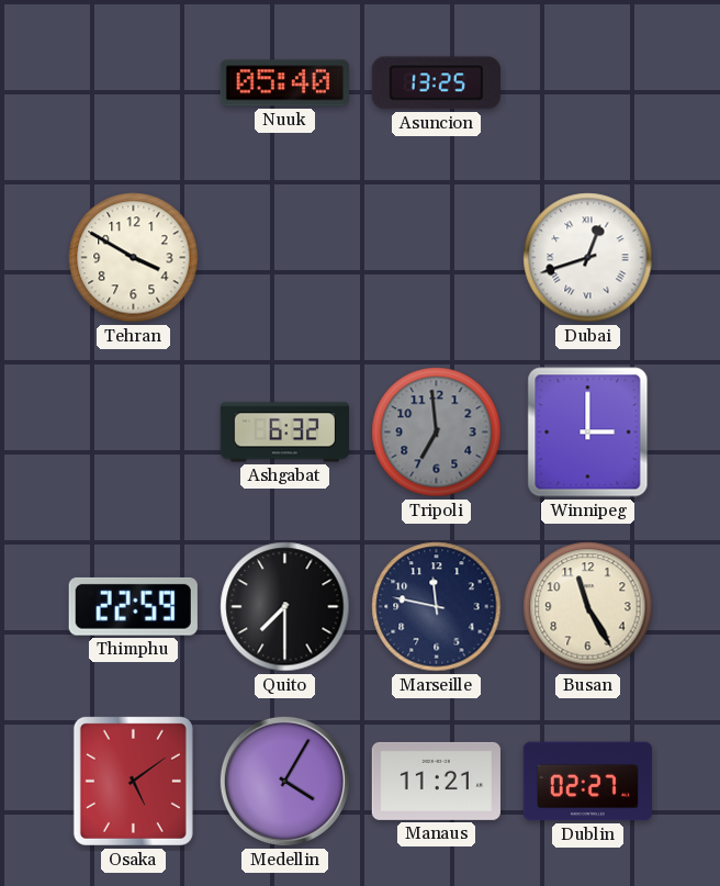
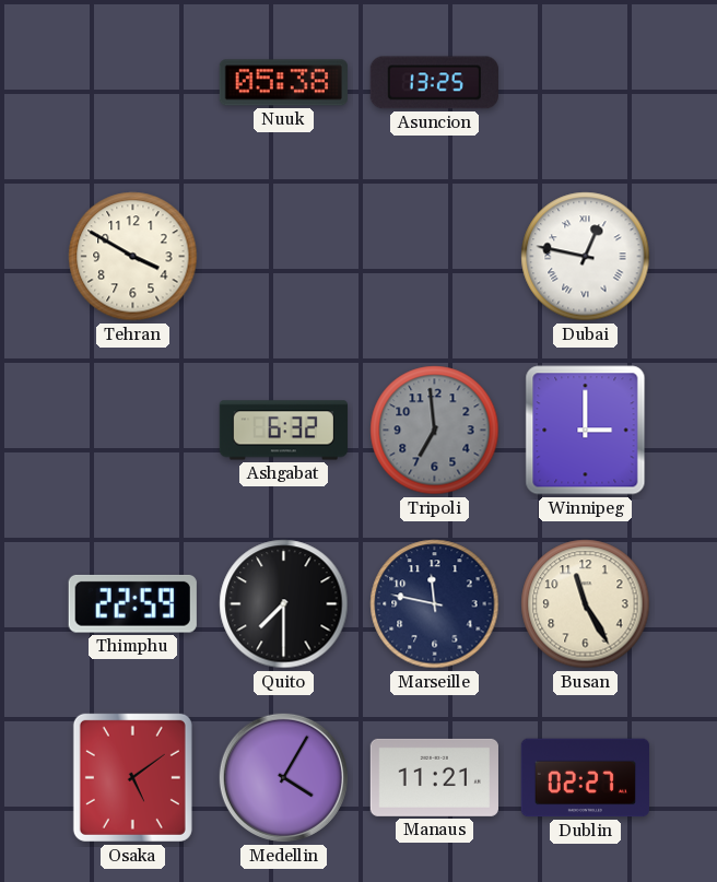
Nuuk: 05:40 -> 05:38 (283, 83)
Dubai: 12:42 -> 12:47 (586, 257)
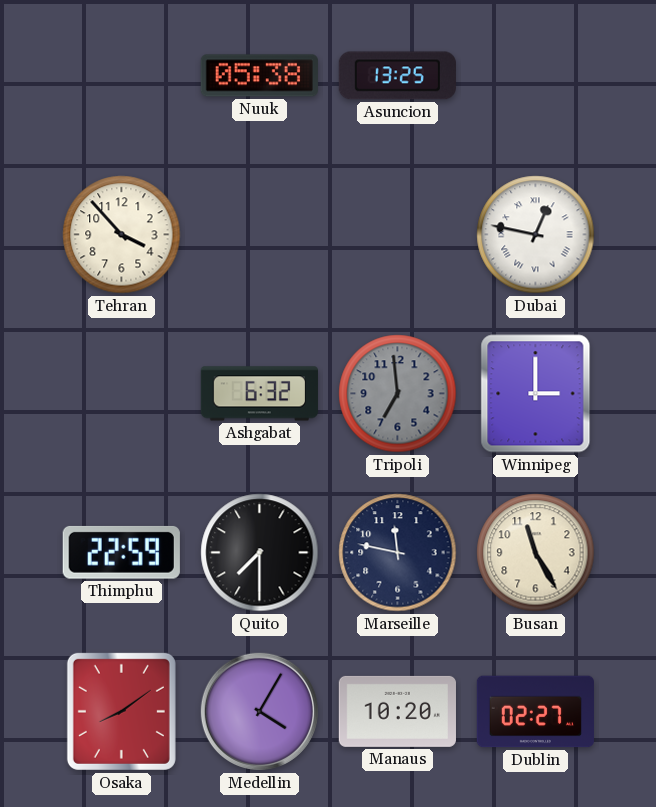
Tehran: 3:50 -> 3:53 (122, 235)
Osaka: 5:09 -> 8:09 (121, 711)
Manaus: 11:21 -> 10:20 (397, 711)
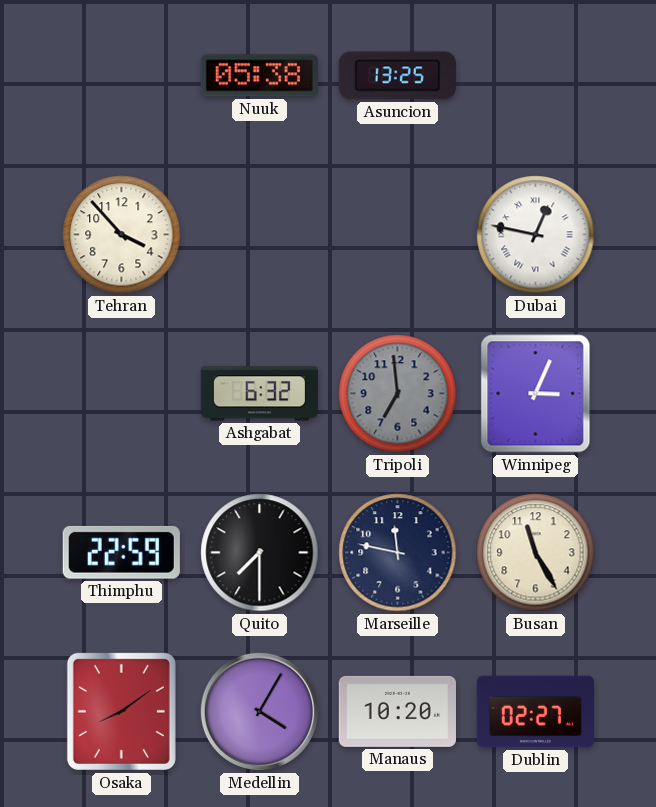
Winnipeg: 3:00 -> 3:04 (536, 394)
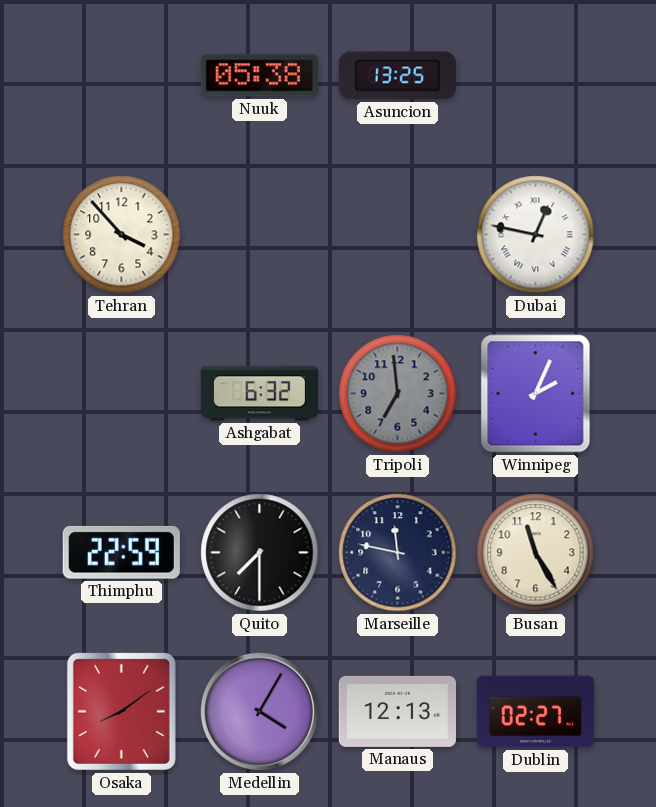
Winnipeg: 3:04 -> 2:04 (536, 394)
Manaus: 10:20 -> 12:13 (397, 711)
